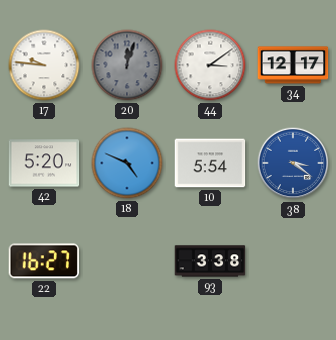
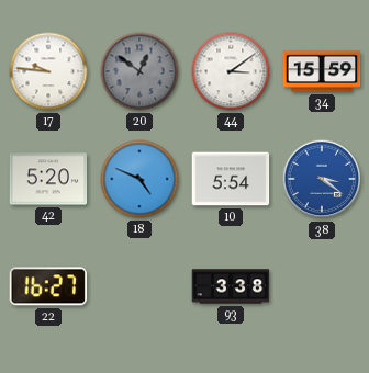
20: 12:03 -> 12:51 (139, 71)
34: 12:17 -> 15:59 (322, 71)
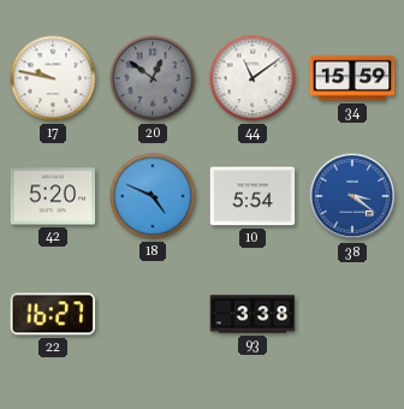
17: 9:46 -> 9:47 (53, 78)
44: 3:09 -> 11:09 (252, 78)
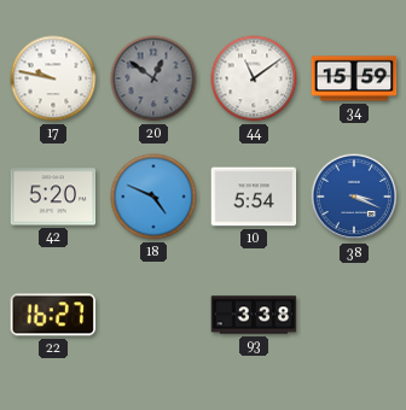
38: 3:21 -> 3:19 (354, 197)
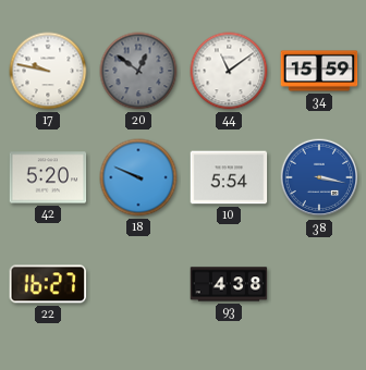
18: 4:49 -> 9:49 (138, 177)
38: 3:19 -> 3:17 (319, 177)
93: 3:38 -> 4:38 (229, 284)
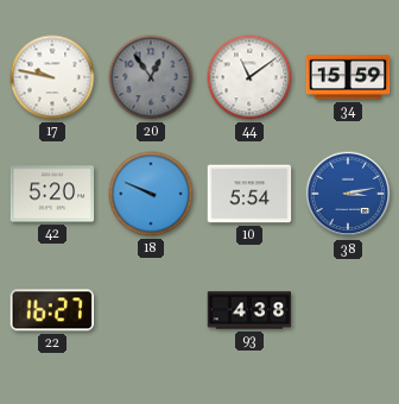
20: 12:51 -> 12:54 (151, 77)
38: 3:17 -> 3:13 (348, 194)
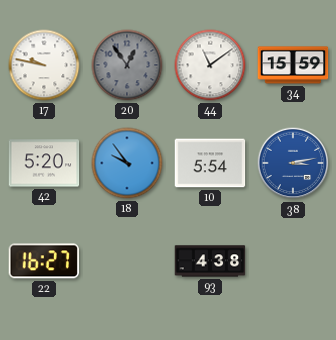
18: 9:49 -> 9:54 (127, 163)
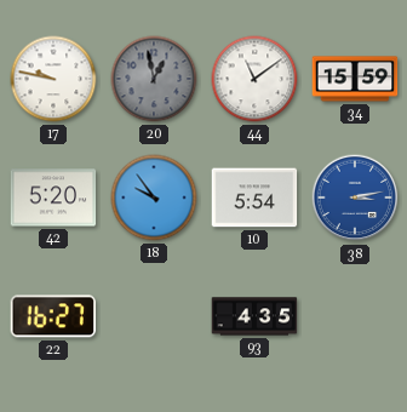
20: 12:54 -> 12:58 (154, 79)
93: 4:38 -> 4:35 (254, 316)
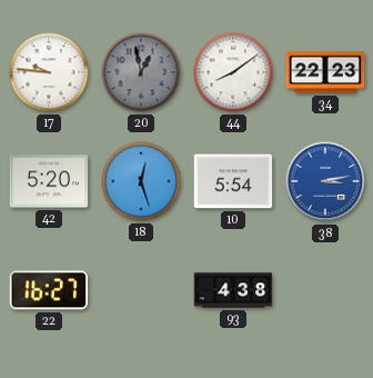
17: 9:47 -> 9:46 (49, 72)
44: 11:09 -> 8:09 (233, 72)
34: 15:59 -> 22:23 (325, 72)
18: 9:54 -> 12:27 (141, 181)
93: 4:35 -> 4:38 (233, 290)
